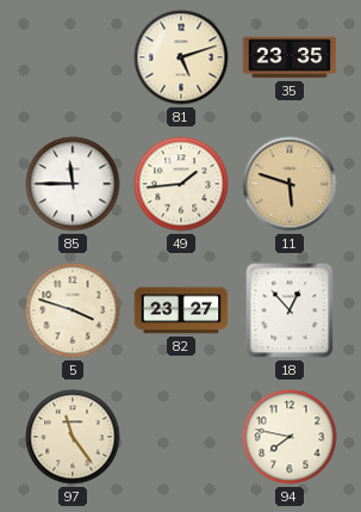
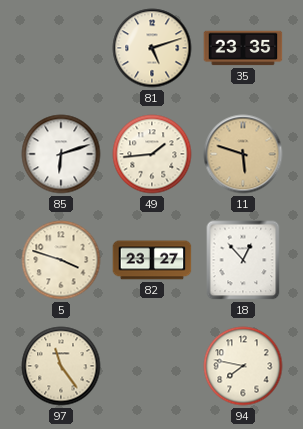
85: 11:45 -> 6:12 (61, 154)
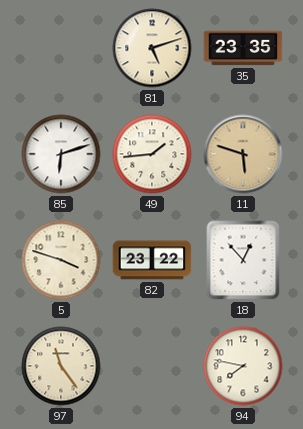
82: 23:27 -> 23:22 (152, 260)
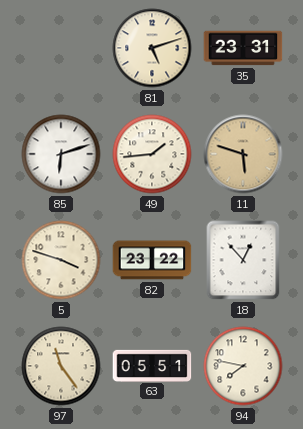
35: 23:35 -> 23:31 (243, 48)
63: none -> 05:51 (152, 365)
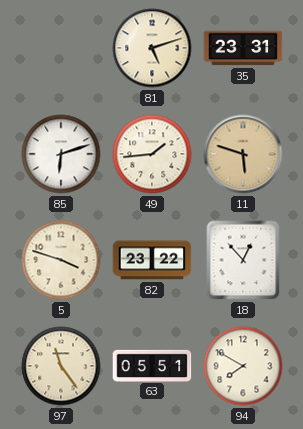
94: 7:47 -> 7:50 (243, 366)
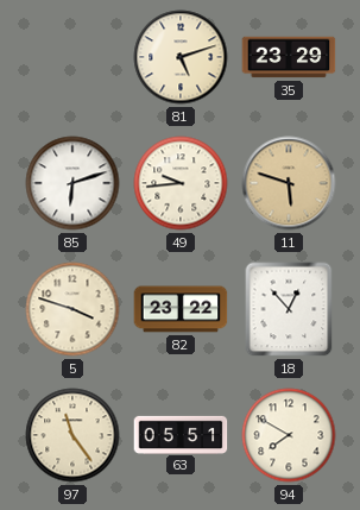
35: 23:31 -> 23:29 (289, 57)
49: 1:44 -> 9:44 (181, 183)
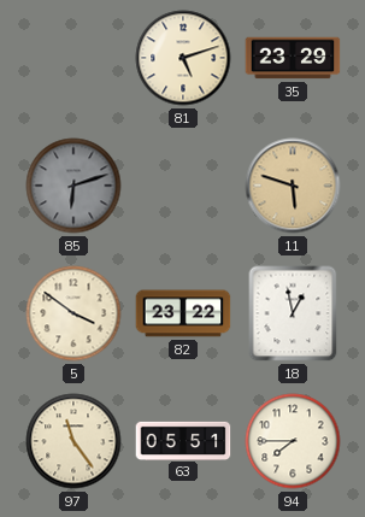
85 dial: white -> grey (73, 186)
49: 9:44 -> none (181, 183)
5: 3:48 -> 3:51 (73, 313)
18: 12:53 -> 12:58 (293, 313)
94: 7:50 -> 7:45 (293, 441)
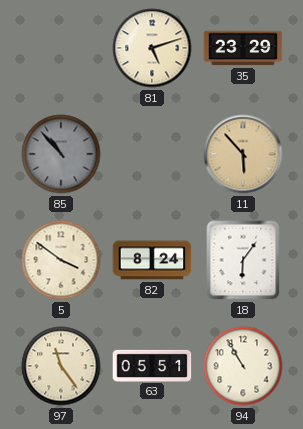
85: 6:12 -> 10:53 (61, 154)
11: 5:48 -> 5:53 (243, 154)
82: 23:22 -> 8:24 (152, 260)
18: 12:58 -> 6:06 (243, 260)
94: 7:45 -> 10:55 (243, 366)
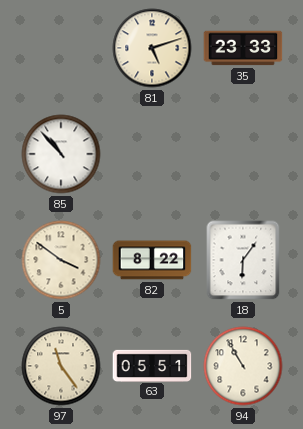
35: 23:29 -> 23:33 (243, 48)
85 dial: grey -> white (61, 154)
11: 5:53 -> none (243, 154)
82: 8:24 -> 8:22 (152, 260)
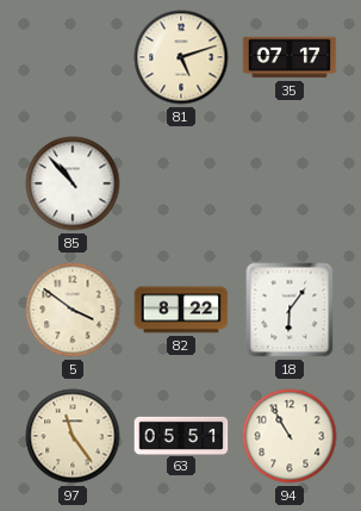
35: 23:33 -> 07:17 (290, 57)
